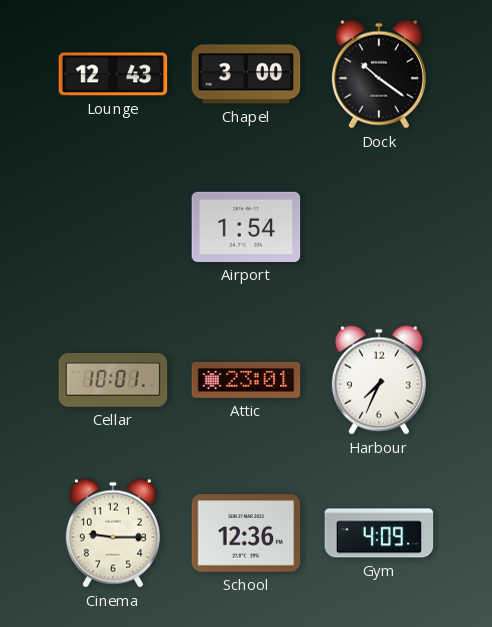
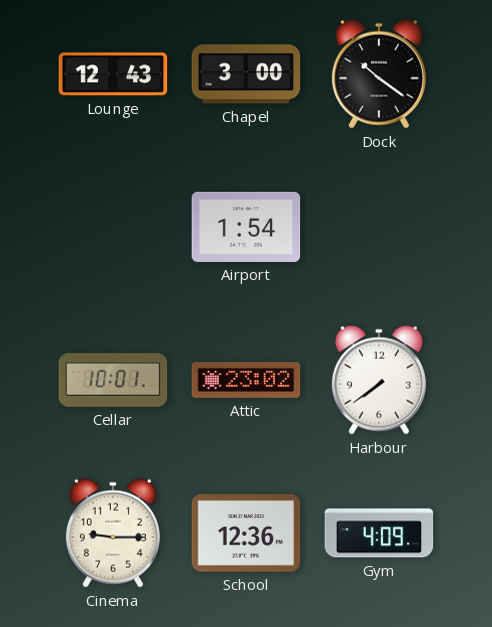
Attic: 23:01 -> 23:02 (246, 380)
Harbour: 7:34 -> 7:39 (379, 380)
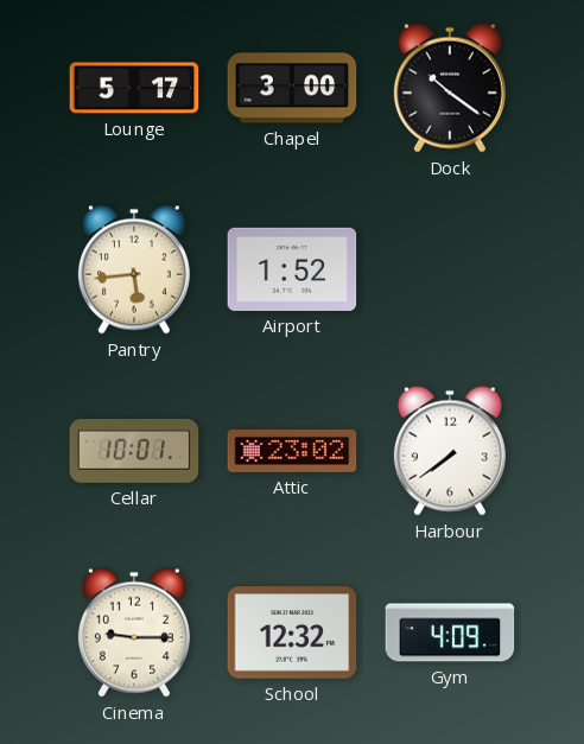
Lounge: 12:43 -> 5:17 (134, 88)
Pantry: none -> 5:44 (134, 269)
Airport: 1:54 -> 1:52 (292, 269)
School: 12:36 -> 12:32 (292, 632)
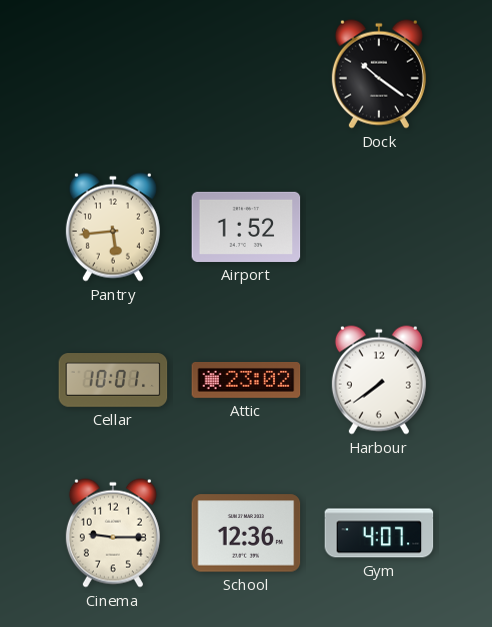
Lounge: 5:17 -> none (134, 88)
Chapel: 3:00 -> none (292, 88)
School: 12:32 -> 12:36 (246, 533)
Gym: 4:09 -> 4:07 (379, 533)
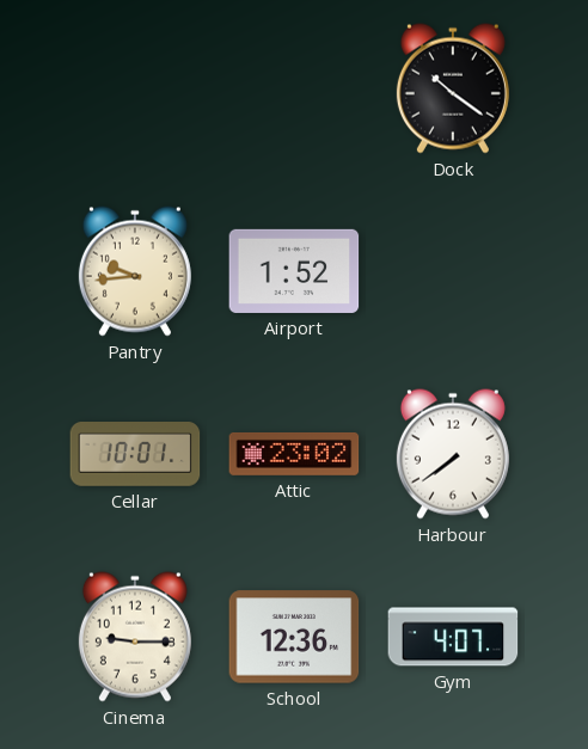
Pantry: 5:44 -> 9:44 (135, 271)
